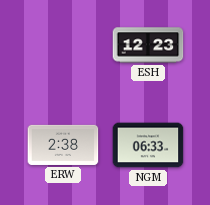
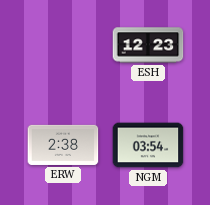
NGM: 06:33 -> 03:54 (148, 145)
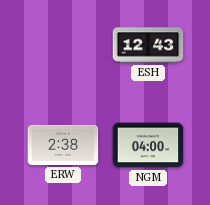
ESH: 12:23 -> 12:43 (148, 45)
NGM: 03:54 -> 04:00 (148, 145)
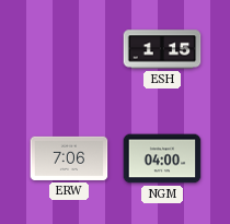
ESH: 12:43 -> 1:15 (162, 49)
ERW: 2:38 -> 7:06 (69, 158)
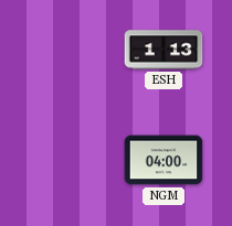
ESH: 1:15 -> 1:13 (164, 50)
ERW: 7:06 -> none (69, 158)
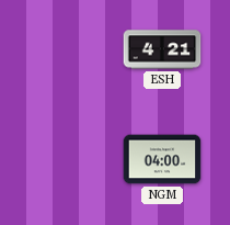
ESH: 1:13 -> 4:21 (162, 49)
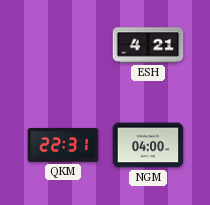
QKM: none -> 22:31 (63, 145)
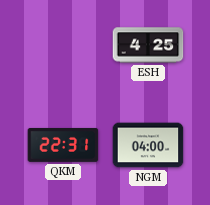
ESH: 4:21 -> 4:25 (148, 45)
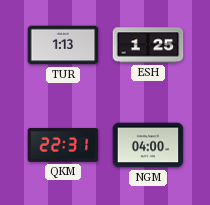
TUR: none -> 1:13 (63, 45)
ESH: 4:25 -> 1:25 (148, 45)
